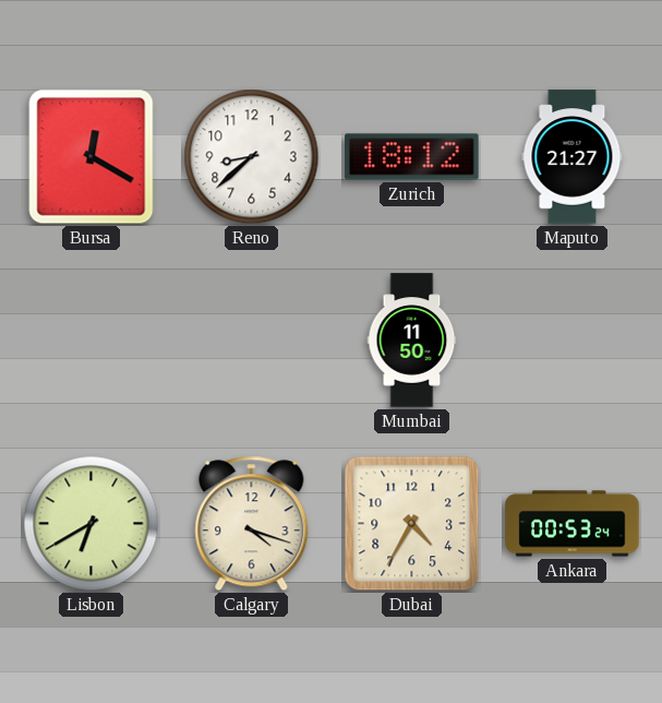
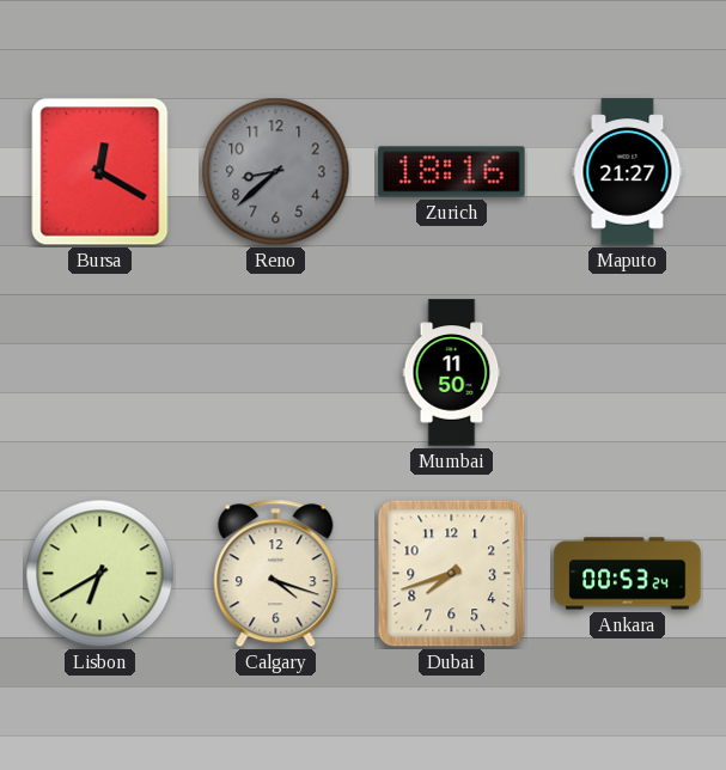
Reno dial: white -> grey (276, 172)
Zurich: 18:12 -> 18:16 (452, 172)
Dubai: 4:35 -> 7:42 (452, 574)
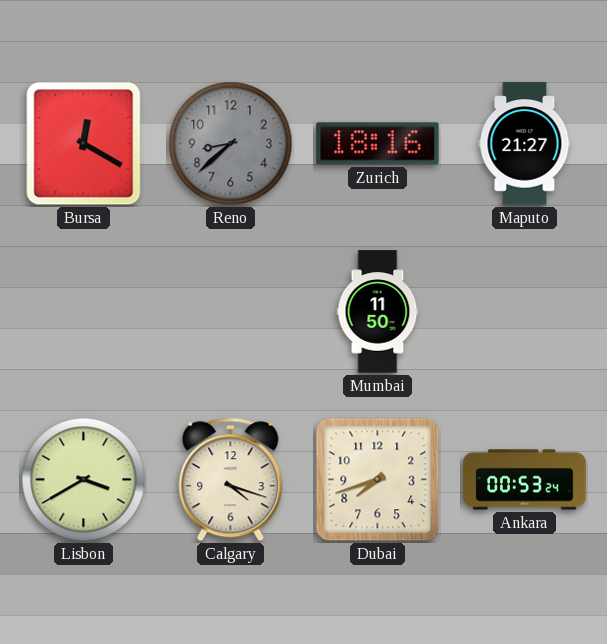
Lisbon: 6:40 -> 3:40 (84, 480)
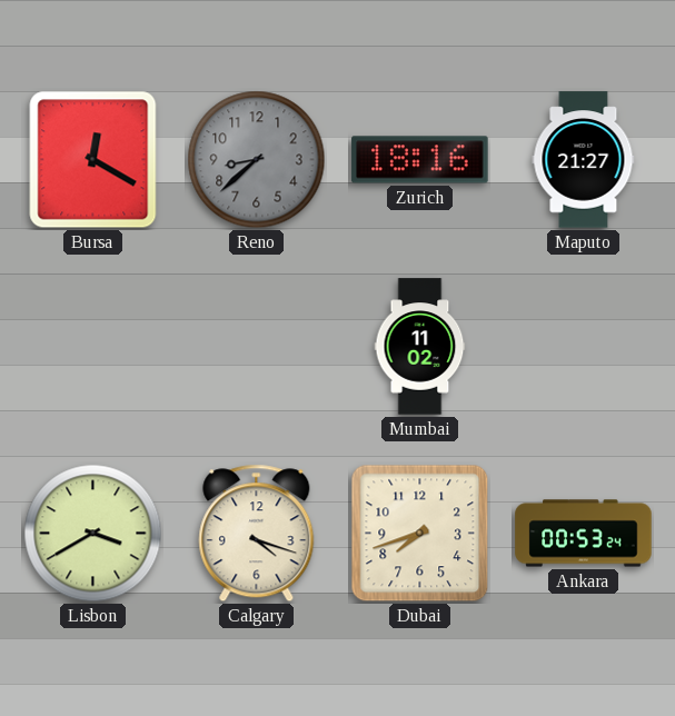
Mumbai: 11:50 -> 11:02 (420, 347)
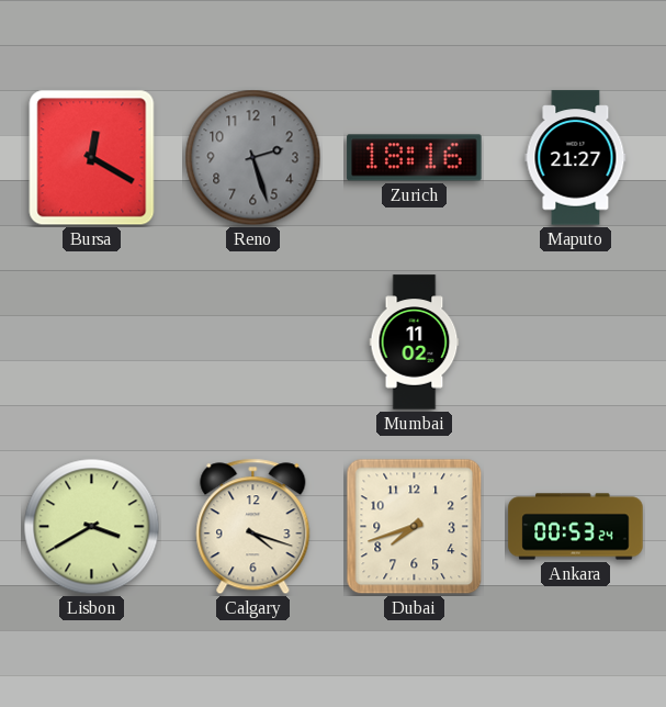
Reno: 8:38 -> 2:27 (253, 158)
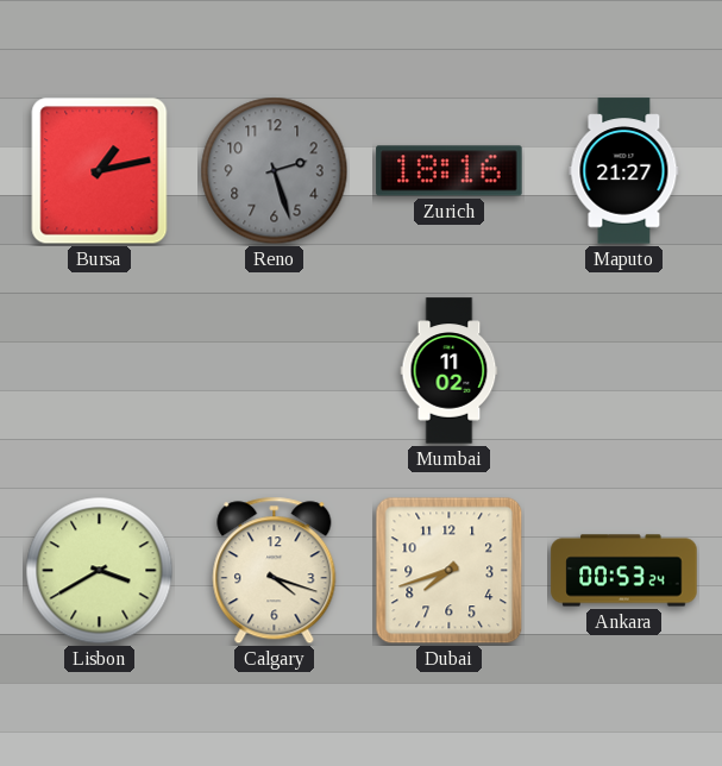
Bursa: 12:20 -> 1:13 (100, 171)
